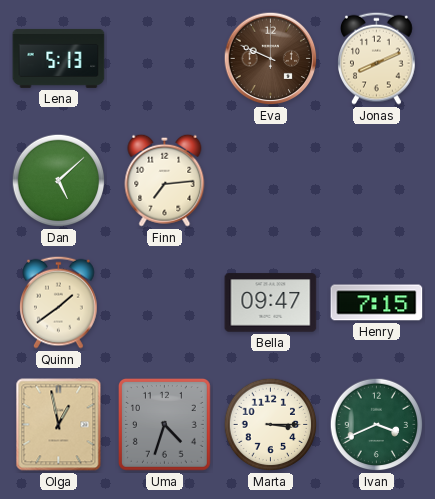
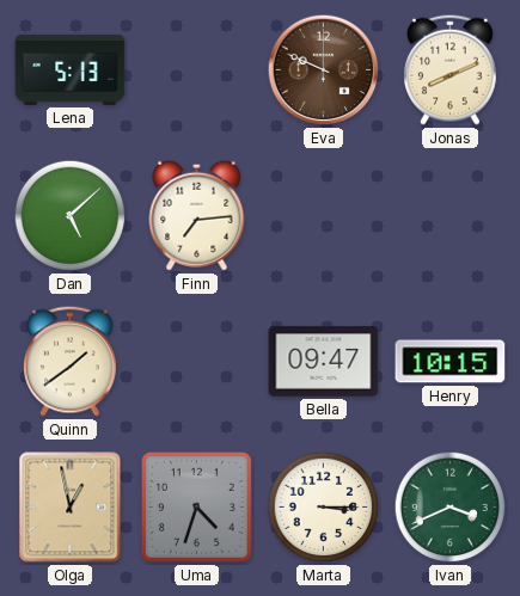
Henry: 7:15 -> 10:15 (451, 362)
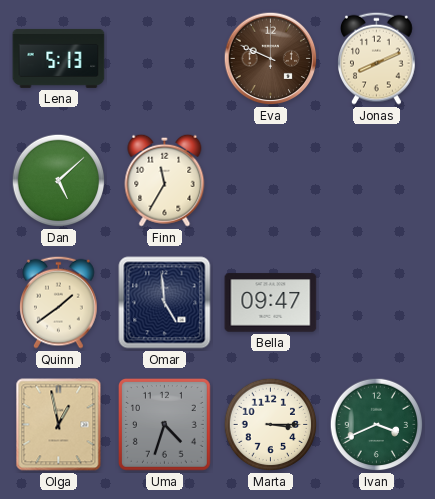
Finn: 7:14 -> 11:35 (165, 180)
Omar: none -> 4:59 (165, 303)
Henry: 10:15 -> none (451, 362)
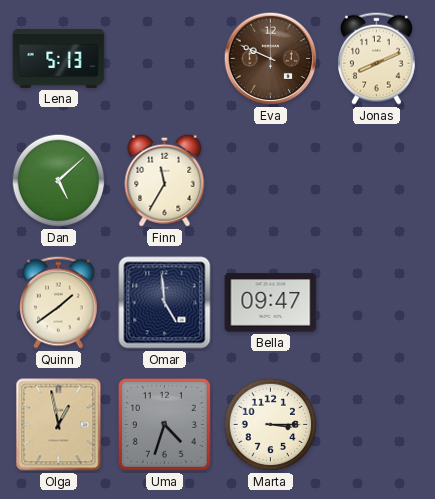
Ivan: 3:41 -> none (377, 425)
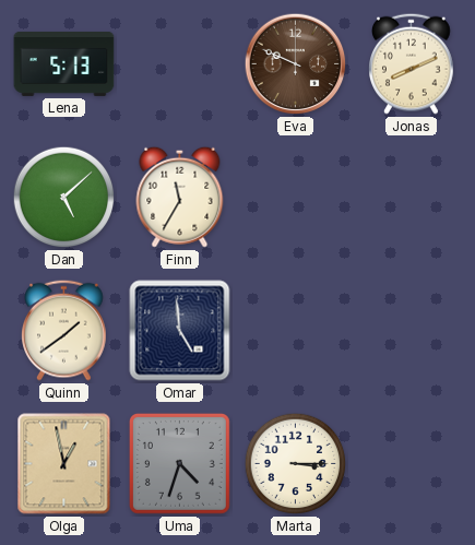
Bella: 09:47 -> none (271, 303)
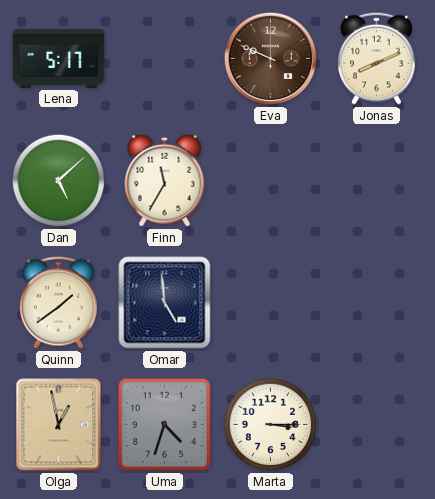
Lena: 5:13 -> 5:17 (59, 58)
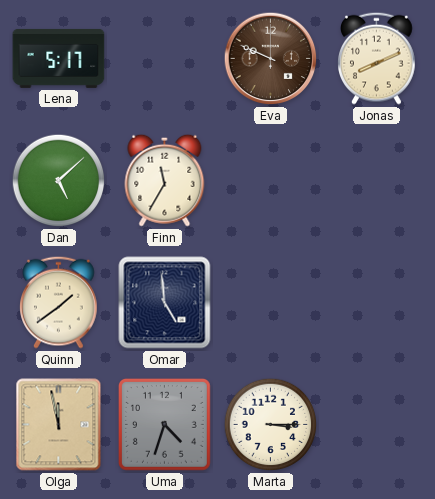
Olga: 12:58 -> 11:58 (59, 425)
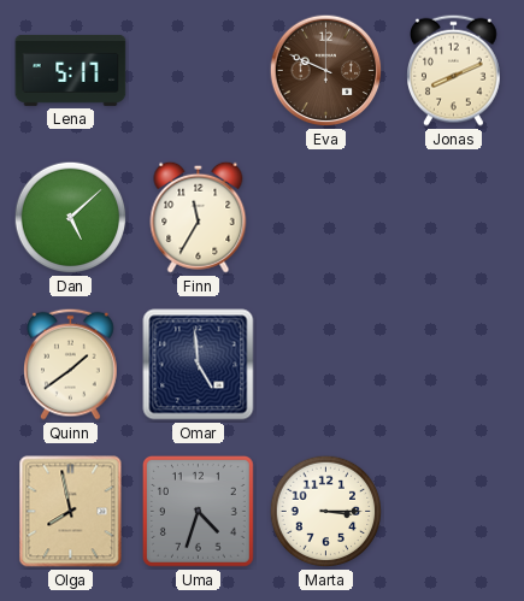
Olga: 11:58 -> 7:58 (71, 512)
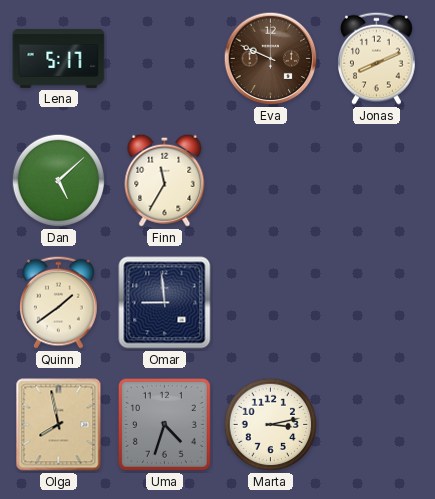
Omar: 4:59 -> 8:59 (165, 303)
Marta: 3:15 -> 3:13 (271, 425)
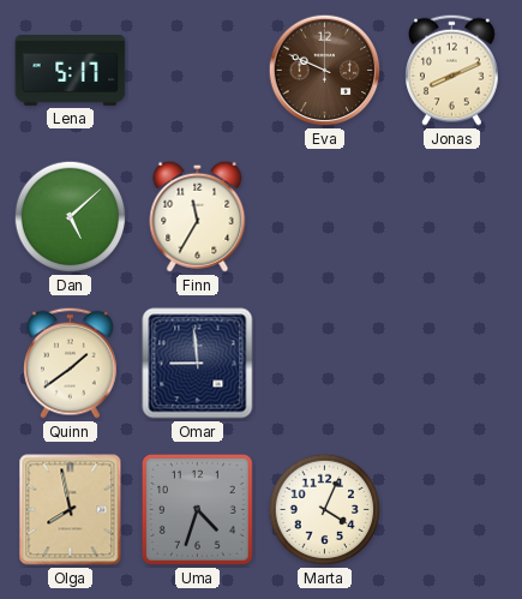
Marta: 3:13 -> 4:04 (325, 510)
